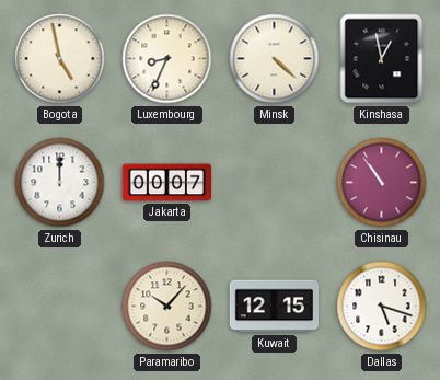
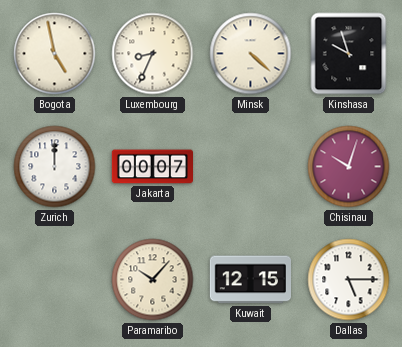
Kinshasa: 12:58 -> 9:57 (349, 54)
Chisinau: 10:54 -> 10:03 (349, 167)
Dallas: 5:18 -> 5:15 (349, 280)
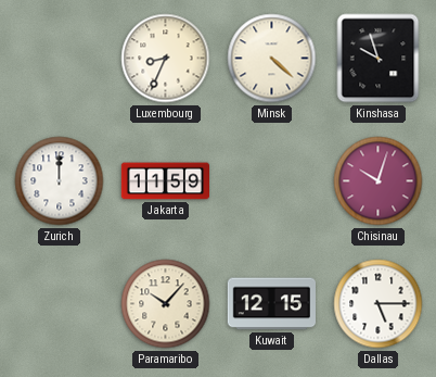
Bogota: 4:58 -> none (55, 54)
Jakarta: 00:07 -> 11:59 (166, 181)
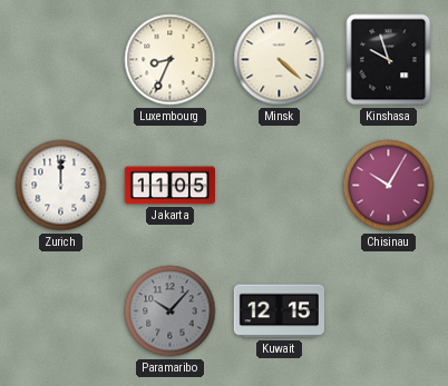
Jakarta: 11:59 -> 11:05 (171, 186)
Chisinau: 10:03 -> 10:05 (389, 186)
Paramaribo dial: cream -> grey (171, 311)
Dallas: 5:15 -> none (379, 304)
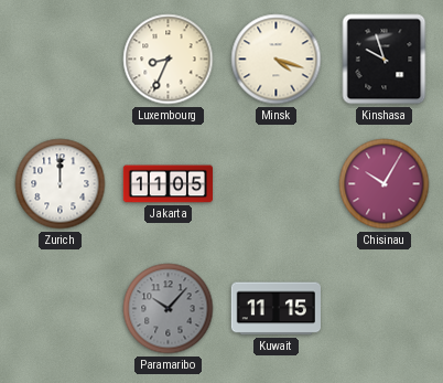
Minsk: 4:22 -> 4:18 (277, 60)
Kuwait: 12:15 -> 11:15 (275, 309)
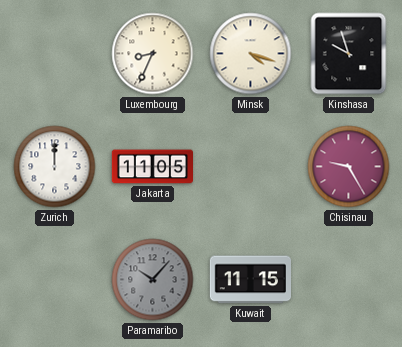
Chisinau: 10:05 -> 9:25 (349, 167)
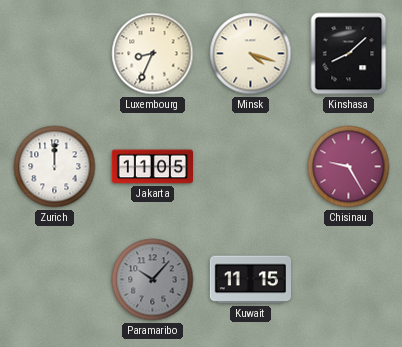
Kinshasa: 9:57 -> 8:08 (349, 54)
